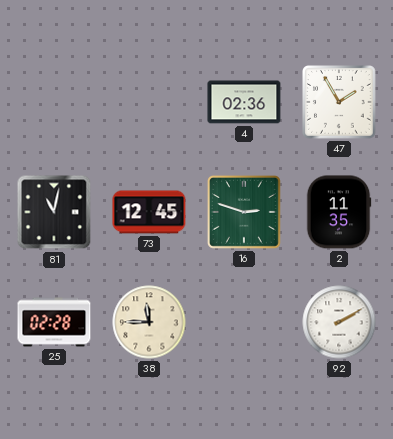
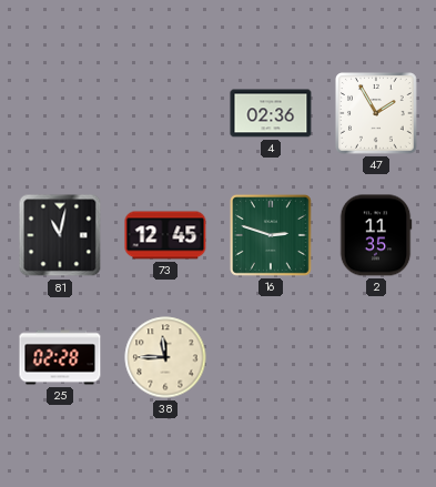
92: 2:10 -> none (339, 322)
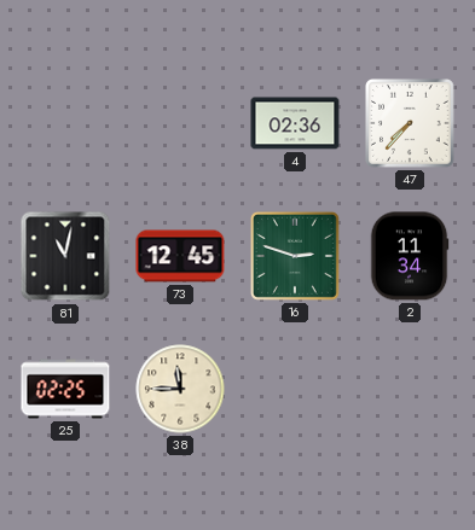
47: 1:55 -> 7:37 (411, 124)
2: 11:35 -> 11:34 (410, 256)
25: 02:28 -> 02:25 (65, 389)
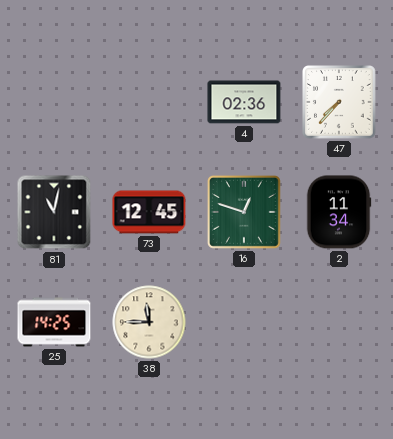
16: 2:48 -> 12:48 (244, 212)
25: 02:25 -> 14:25 (54, 322)
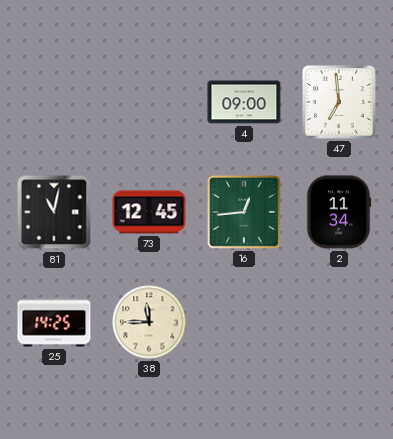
4: 02:36 -> 09:00 (244, 102)
47: 7:37 -> 6:59 (340, 103)
16: 12:48 -> 12:44 (244, 212)
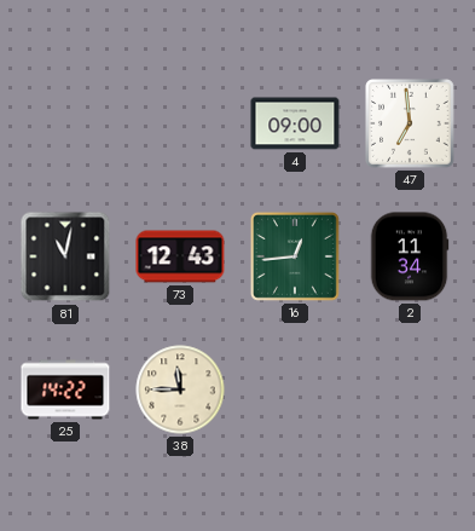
73: 12:45 -> 12:43 (180, 256)
25: 14:25 -> 14:22 (65, 389)
